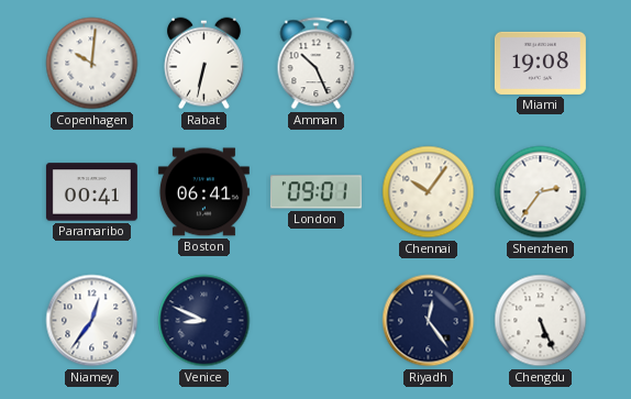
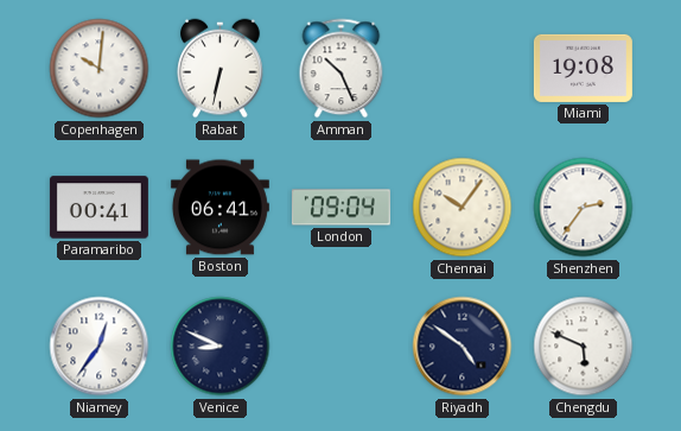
London: 09:01 -> 09:04 (340, 208)
Riyadh: 12:24 -> 4:51 (463, 347)
Chengdu: 5:26 -> 5:49 (584, 347)
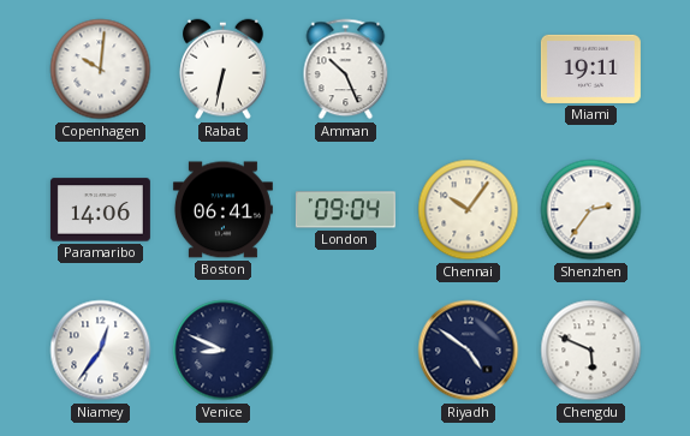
Miami: 19:08 -> 19:11 (590, 68)
Paramaribo: 00:41 -> 14:06 (100, 210)
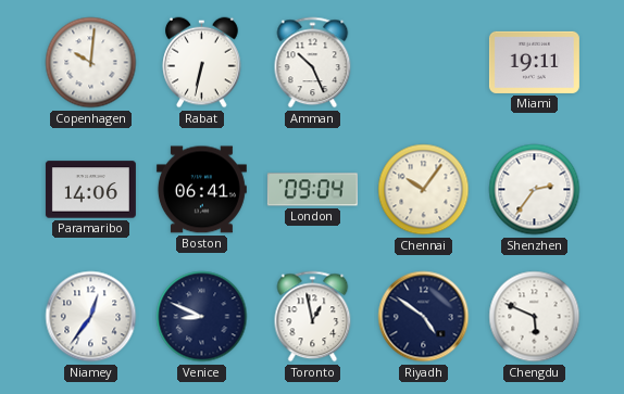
Toronto: none -> 12:58 (313, 317)
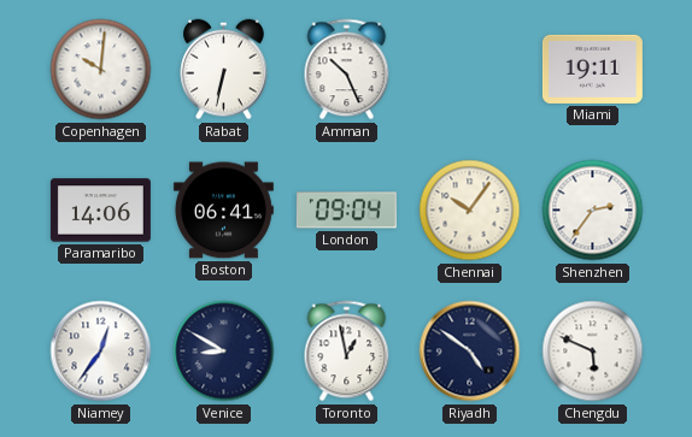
Venice: 8:49 -> 8:50 (224, 352)
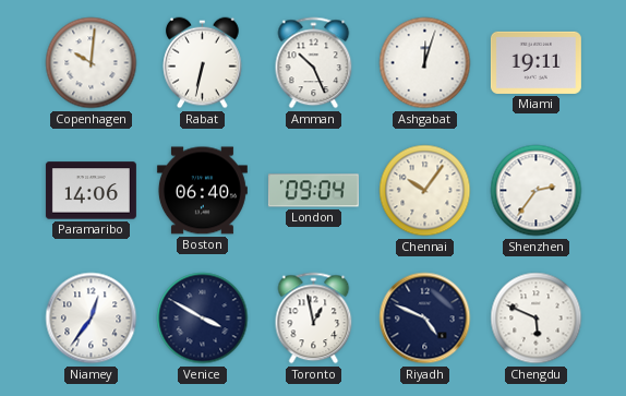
Ashgabat: none -> 12:03 (425, 63)
Boston: 06:41 -> 06:40 (202, 191)
Venice: 8:50 -> 3:50 (203, 319)
Riyadh: 4:51 -> 4:49 (425, 319)
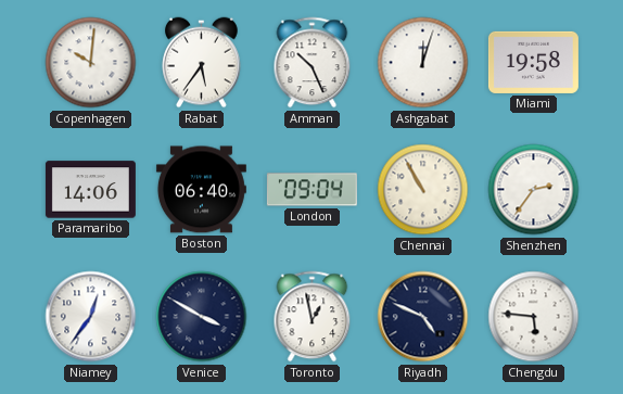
Rabat: 6:32 -> 5:36 (202, 63)
Miami: 19:11 -> 19:58 (533, 62)
Chennai: 10:06 -> 10:55 (423, 190)
Chengdu: 5:49 -> 5:46 (534, 317)
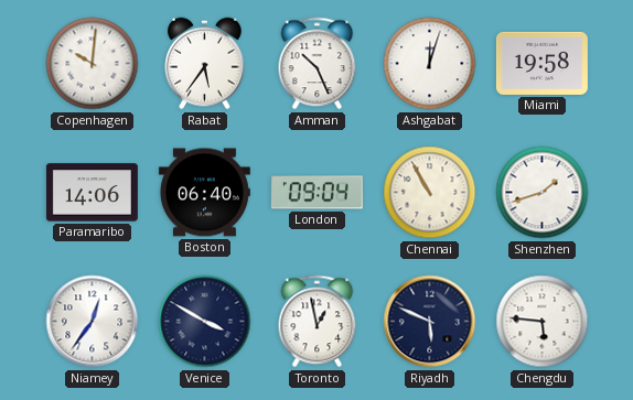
Shenzhen: 2:36 -> 1:42 (543, 193)
Riyadh: 4:49 -> 5:49 (430, 322)
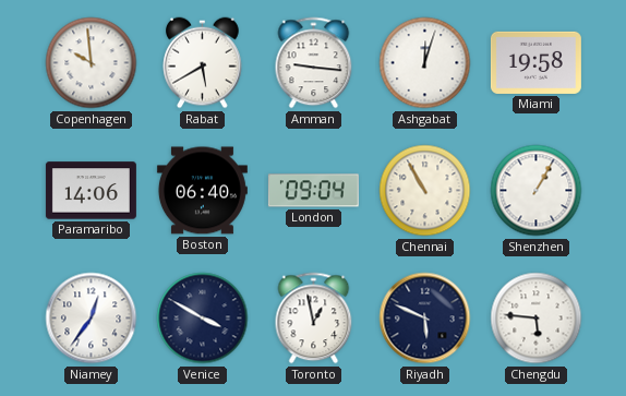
Copenhagen: 10:01 -> 9:59 (92, 63)
Rabat: 5:36 -> 5:40 (203, 63)
Amman: 10:26 -> 9:16 (314, 63)
Shenzhen: 1:42 -> 1:05 (537, 191)
